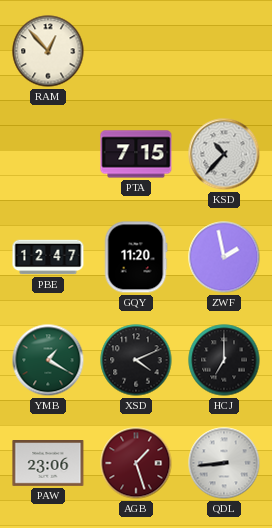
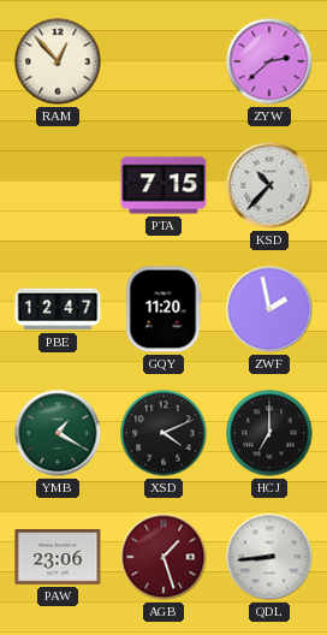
ZYW: none -> 2:38 (269, 61)
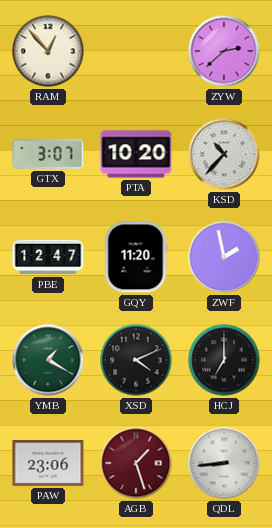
GTX: none -> 3:07 (48, 154)
PTA: 7:15 -> 10:20 (136, 154)
